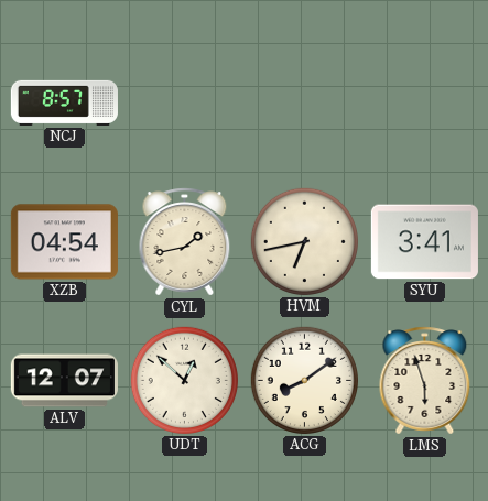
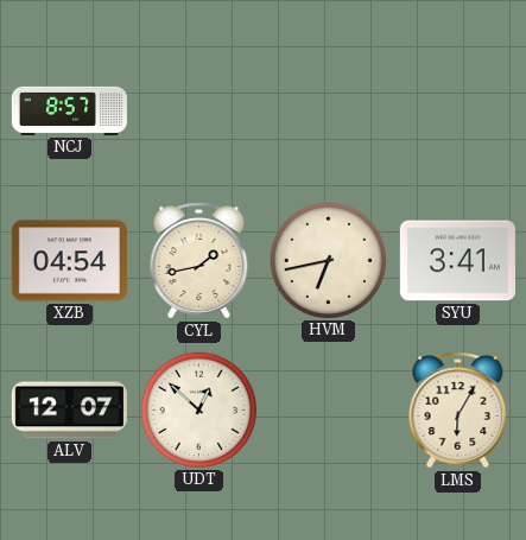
ACG: 8:09 -> none (304, 380)
LMS: 5:57 -> 6:05 (458, 411)
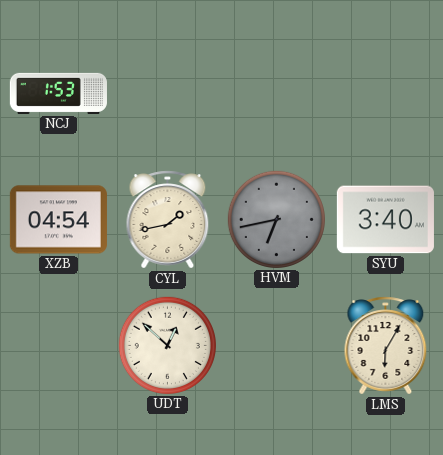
NCJ: 8:57 -> 1:53 (58, 93)
HVM dial: cream -> grey (276, 219)
SYU: 3:41 -> 3:40 (385, 220)
ALV: 12:07 -> none (69, 411)
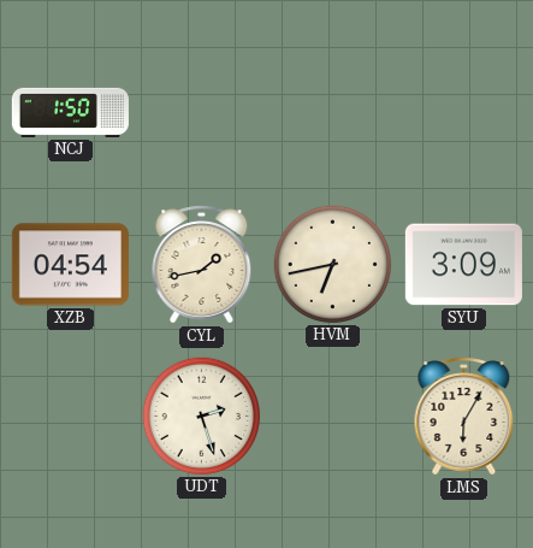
NCJ: 1:53 -> 1:50 (70, 112)
HVM dial: grey -> cream (332, 264)
SYU: 3:40 -> 3:09 (463, 265)
UDT: 12:52 -> 2:27 (201, 416)
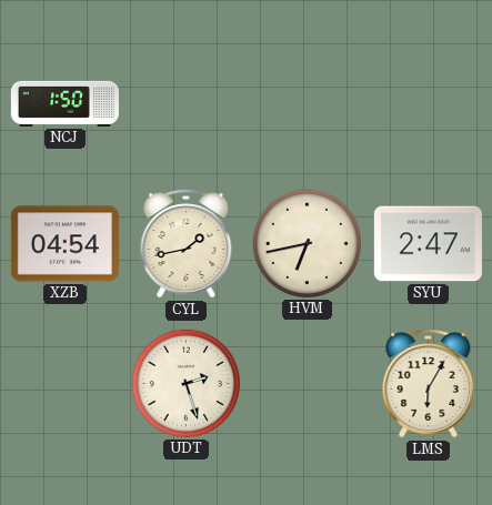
SYU: 3:09 -> 2:47 (428, 244)
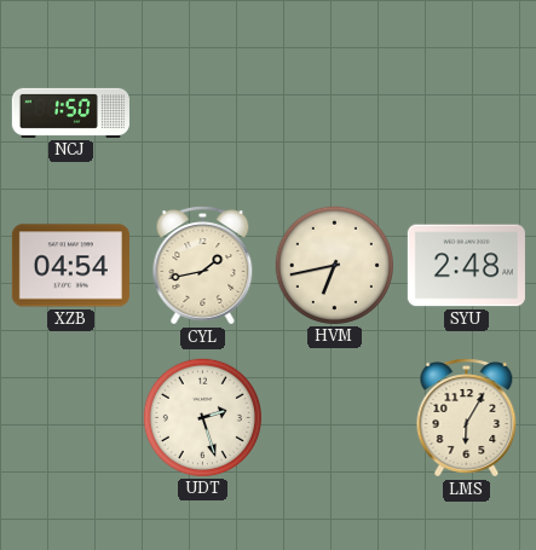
SYU: 2:47 -> 2:48 (466, 266)
